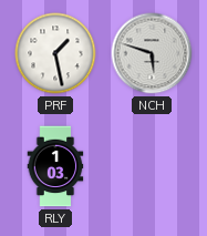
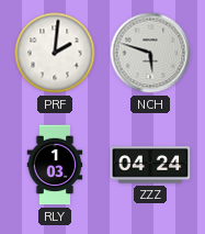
PRF: 1:28 -> 2:01 (55, 53)
ZZZ: none -> 04:24 (150, 165)
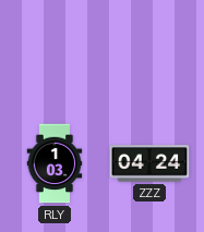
PRF: 2:01 -> none (55, 53)
NCH: 5:48 -> none (150, 53)
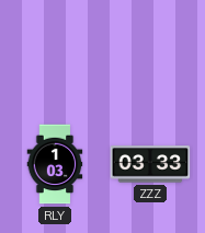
ZZZ: 04:24 -> 03:33 (150, 164)
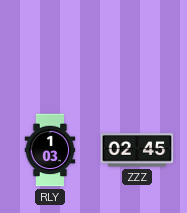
ZZZ: 03:33 -> 02:45 (137, 150)
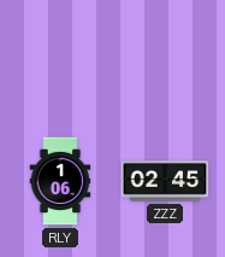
RLY: 1:03 -> 1:06 (60, 181)
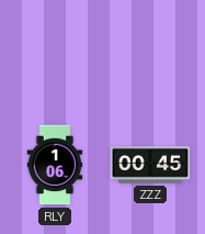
ZZZ: 02:45 -> 00:45 (150, 165)
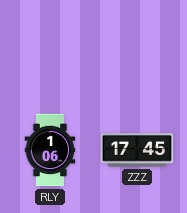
ZZZ: 00:45 -> 17:45 (137, 150)
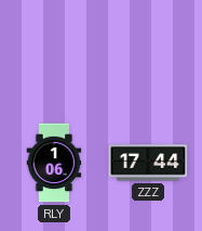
ZZZ: 17:45 -> 17:44 (148, 163)
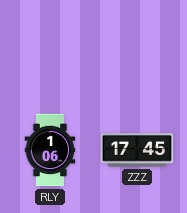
ZZZ: 17:44 -> 17:45 (137, 150)
